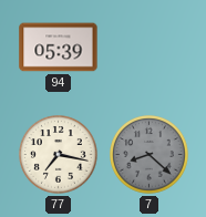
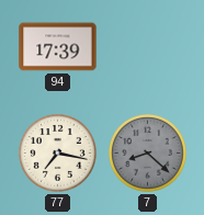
94: 05:39 -> 17:39 (58, 47)
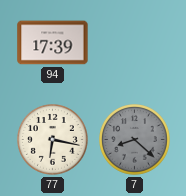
77: 7:17 -> 6:17 (53, 140)
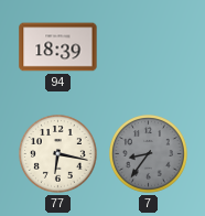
94: 17:39 -> 18:39 (58, 47)
7: 8:22 -> 8:36 (149, 154)
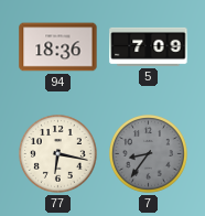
94: 18:39 -> 18:36 (58, 47)
5: none -> 7:09 (149, 46)
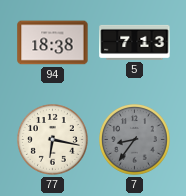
94: 18:36 -> 18:38 (53, 43)
5: 7:09 -> 7:13 (135, 42)
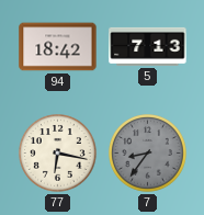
94: 18:38 -> 18:42 (58, 47)
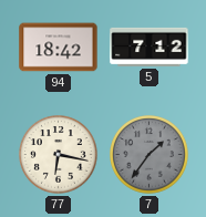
5: 7:13 -> 7:12 (150, 46)
7: 8:36 -> 1:36 (150, 155)
